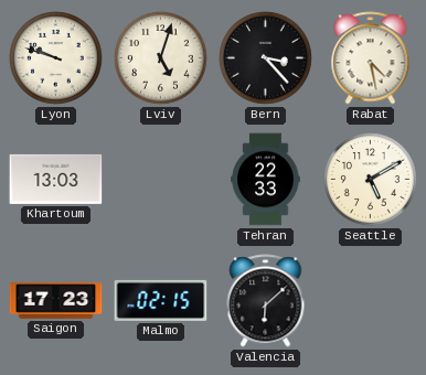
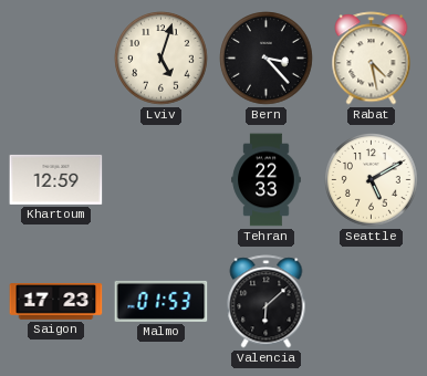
Lyon: 9:48 -> none (56, 58)
Khartoum: 13:03 -> 12:59 (56, 179)
Malmo: 02:15 -> 01:53 (162, 301)
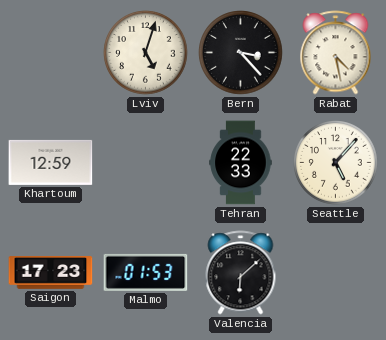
Seattle: 5:10 -> 5:07 (336, 163)
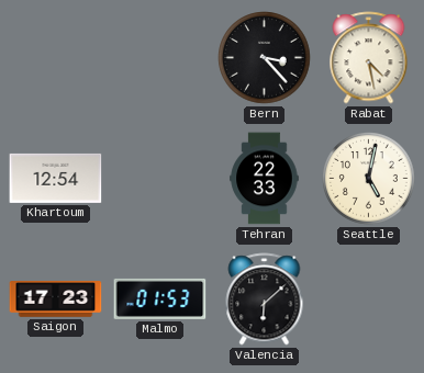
Lviv: 5:03 -> none (146, 53)
Khartoum: 12:59 -> 12:54 (56, 178)
Seattle: 5:07 -> 5:02 (369, 179)
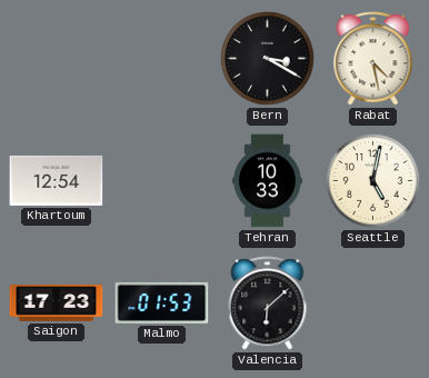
Bern: 3:23 -> 3:20 (268, 59)
Tehran: 22:33 -> 10:33 (268, 181)
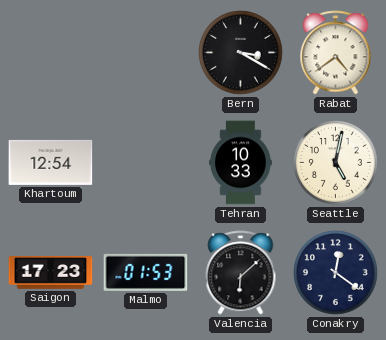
Rabat: 4:28 -> 4:39 (336, 53)
Conakry: none -> 12:21 (336, 273)
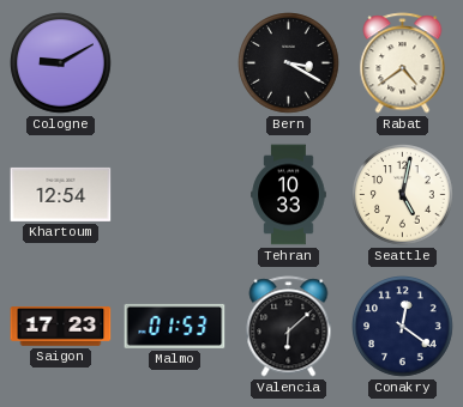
Cologne: none -> 9:10 (61, 63)
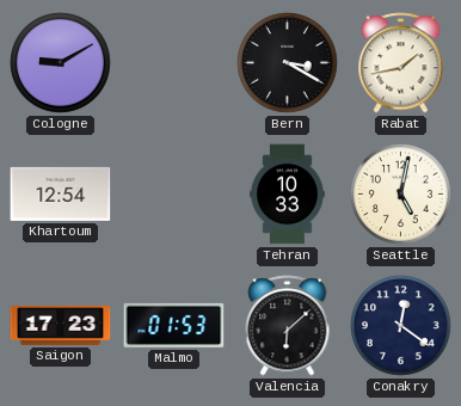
Rabat: 4:39 -> 1:43 (401, 63)
